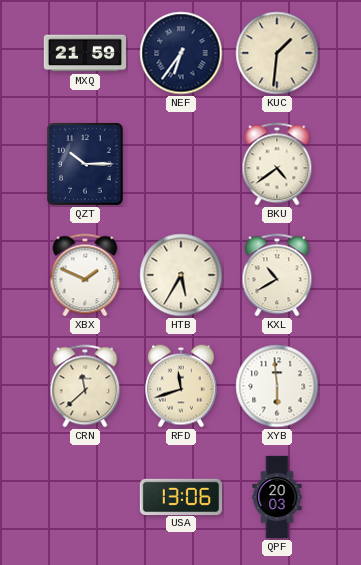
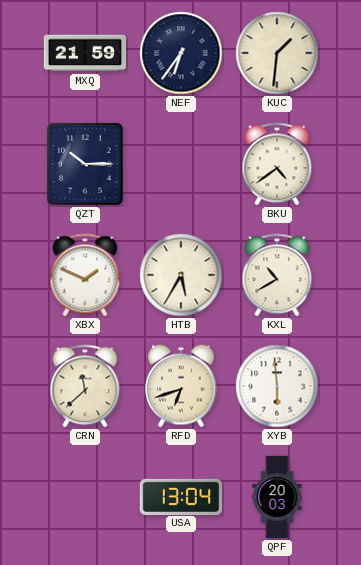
RFD: 11:42 -> 6:42 (182, 386)
USA: 13:06 -> 13:04 (181, 496)
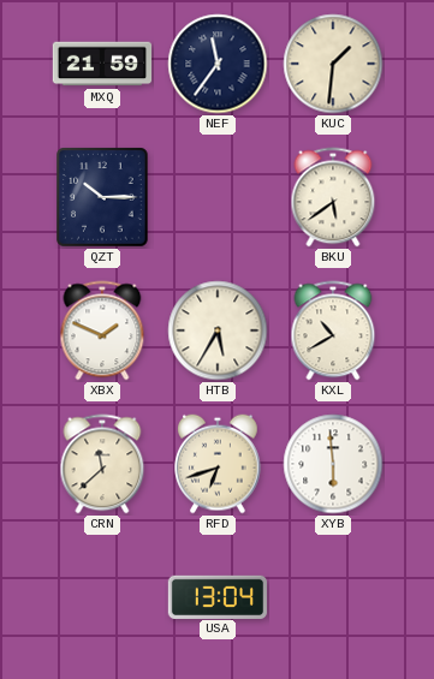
NEF: 6:36 -> 11:36 (218, 64)
BKU: 4:39 -> 5:39 (333, 197)
QPF: 20:03 -> none (277, 497)
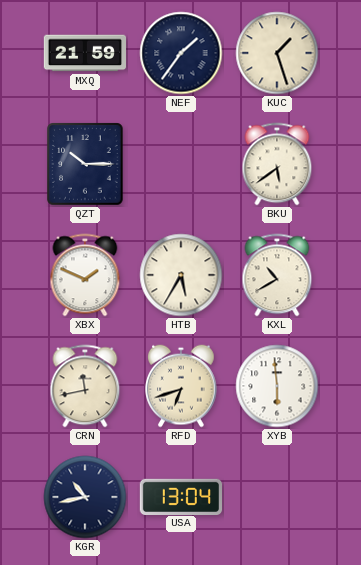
NEF: 11:36 -> 1:36 (181, 53)
KUC: 1:31 -> 1:27 (277, 53)
CRN: 11:38 -> 11:43 (85, 386)
KGR: none -> 10:43 (85, 497)
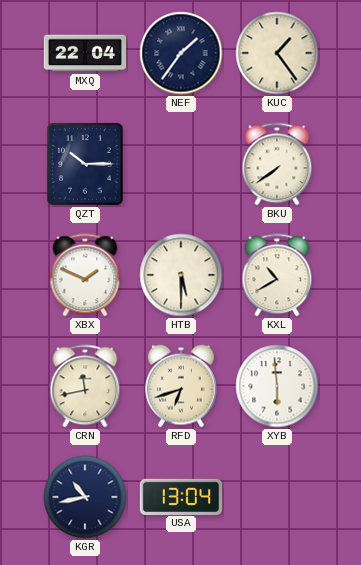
MXQ: 21:59 -> 22:04 (85, 53)
KUC: 1:27 -> 1:24 (277, 53)
BKU: 5:39 -> 7:39 (277, 164)
HTB: 5:35 -> 5:30 (181, 275)
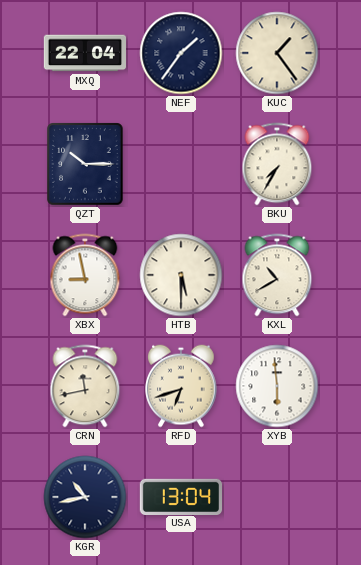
BKU: 7:39 -> 7:35 (277, 164)
XBX: 1:49 -> 8:58 (85, 275)
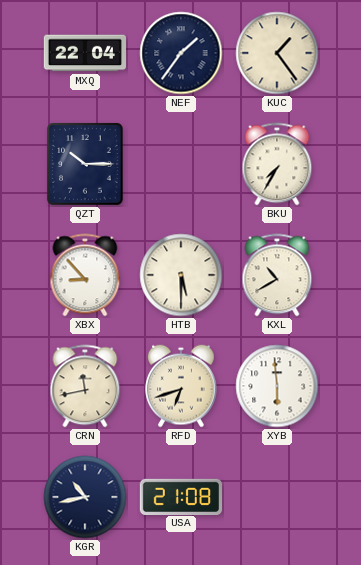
XBX: 8:58 -> 8:53 (85, 275)
USA: 13:04 -> 21:08 (181, 496)
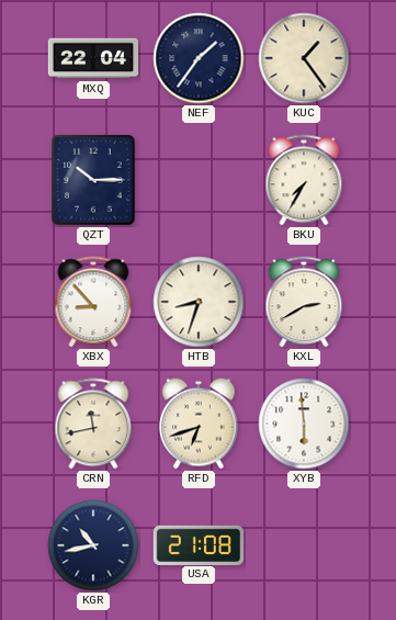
HTB: 5:30 -> 8:33 (199, 302)
KXL: 10:40 -> 2:40 (304, 302)
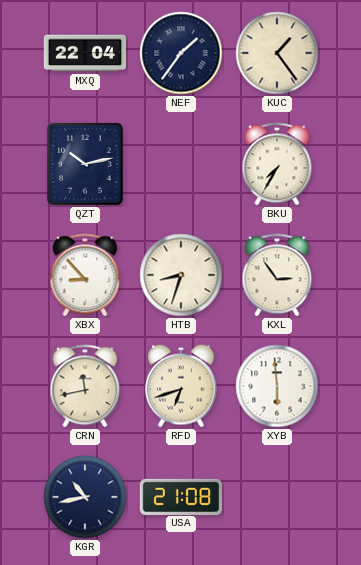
QZT: 10:15 -> 10:13 (85, 164)
KXL: 2:40 -> 2:54 (277, 275)
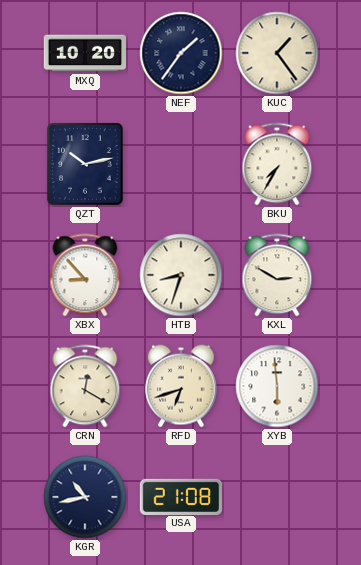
MXQ: 22:04 -> 10:20 (85, 53)
KXL: 2:54 -> 2:50 (277, 275)
CRN: 11:43 -> 12:20 (85, 386)
